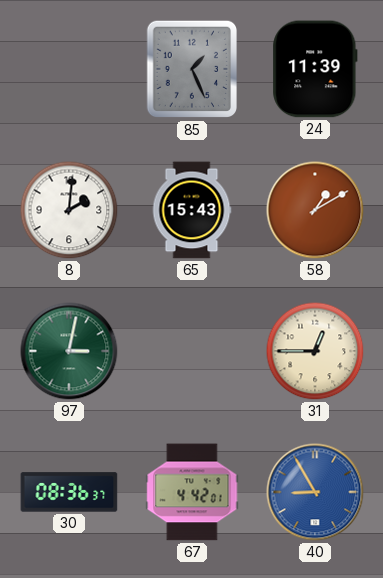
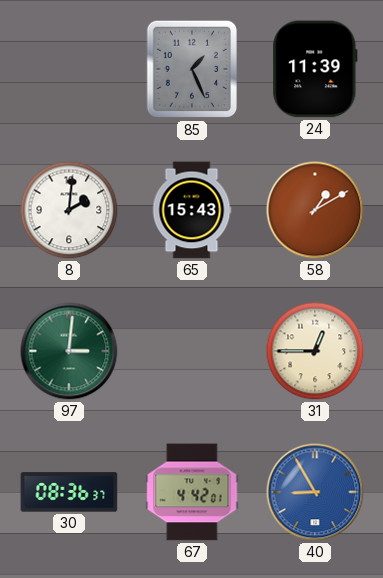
97: 3:02 -> 3:01 (69, 351)
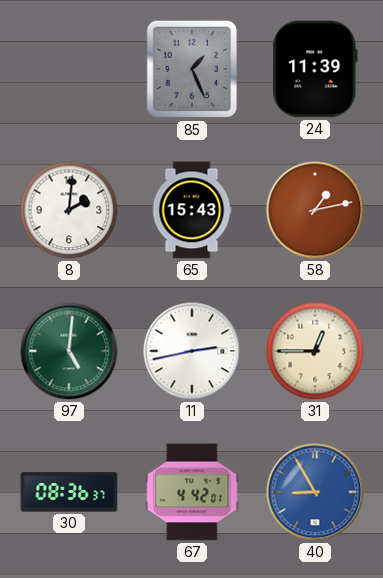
58: 1:10 -> 1:13 (315, 210)
97: 3:01 -> 5:01 (69, 351)
11: none -> 2:43 (192, 351)
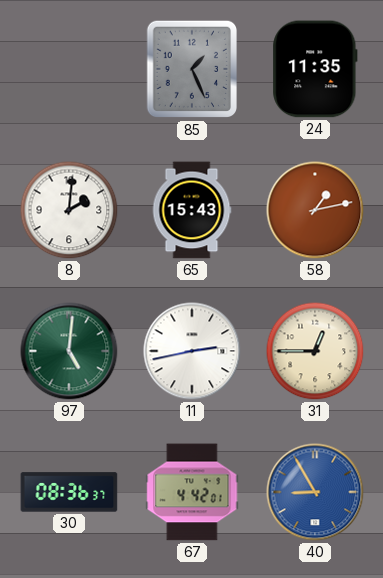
24: 11:39 -> 11:35 (315, 69)
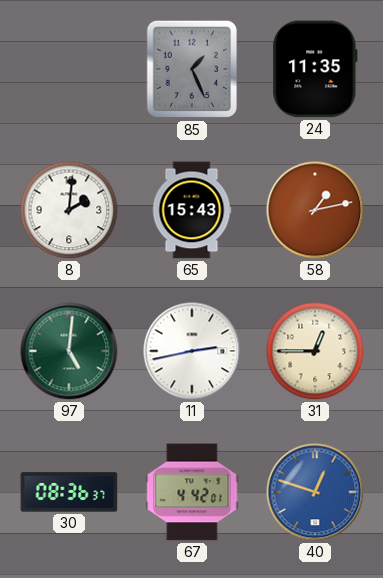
40: 8:55 -> 12:48 (315, 492)
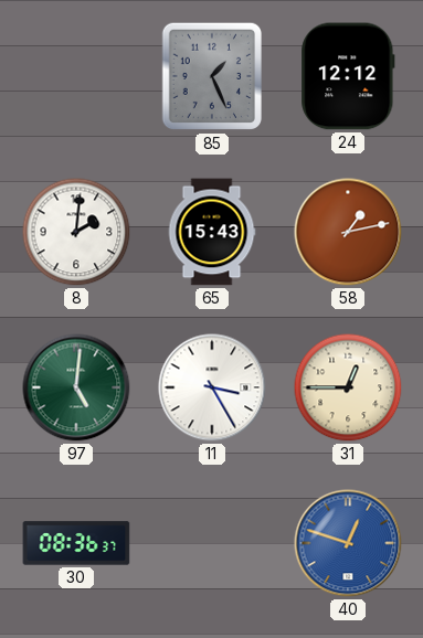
24: 11:35 -> 12:12 (348, 76)
11: 2:43 -> 3:25 (212, 387)
67: 4:42 -> none (192, 492)
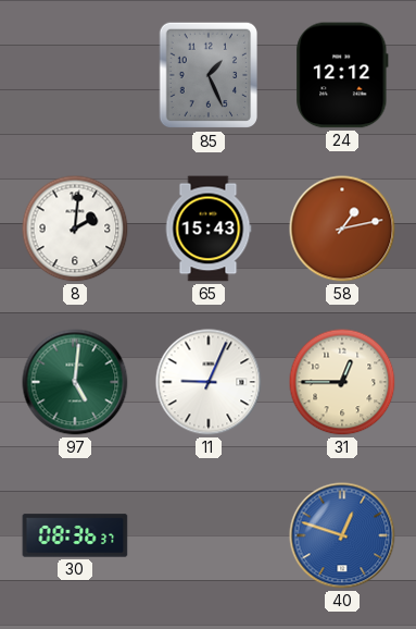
11: 3:25 -> 9:04 (209, 382)
